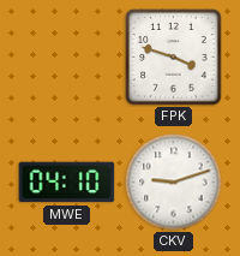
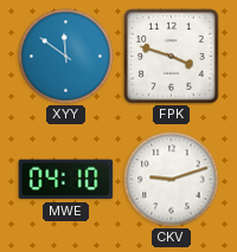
XYY: none -> 11:51 (66, 57)
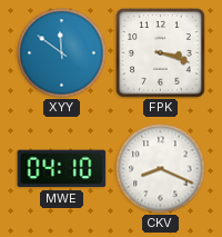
FPK: 3:48 -> 3:18 (161, 53)
CKV: 9:12 -> 8:19 (161, 169)
